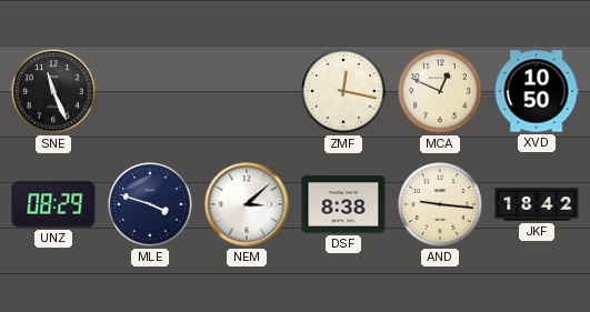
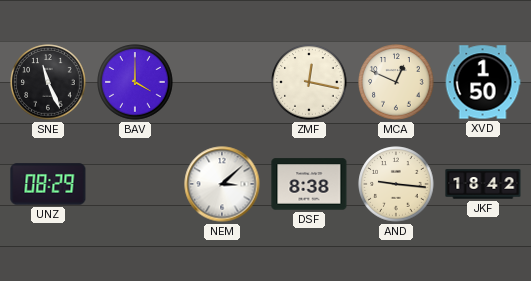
BAV: none -> 4:00 (135, 82)
XVD: 10:50 -> 1:50 (483, 82)
MLE: 3:48 -> none (150, 204)
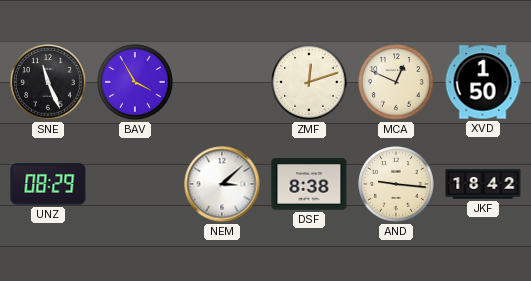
BAV: 4:00 -> 3:55 (135, 82)
ZMF: 12:17 -> 12:12 (309, 82)
